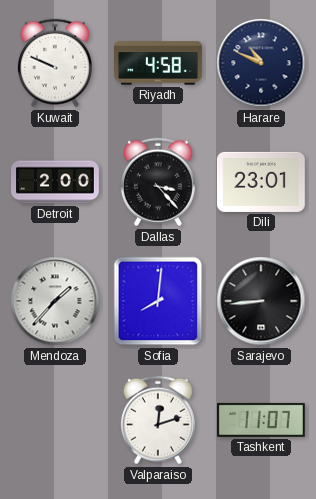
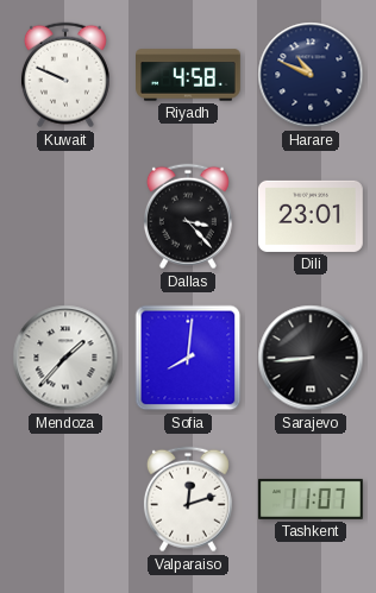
Detroit: 2:00 -> none (56, 182)
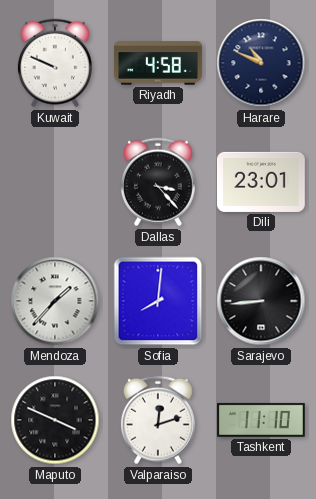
Maputo: none -> 3:49 (55, 420)
Tashkent: 11:07 -> 11:10 (262, 420)
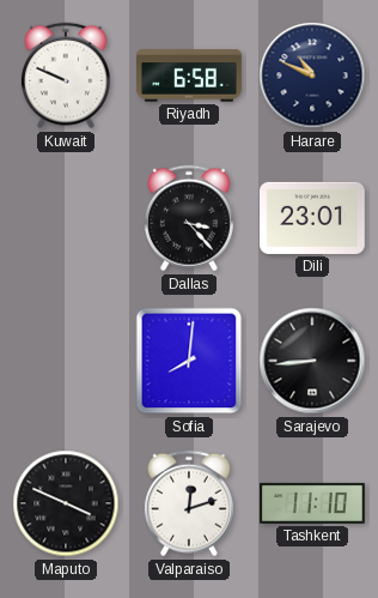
Riyadh: 4:58 -> 6:58 (190, 75)
Mendoza: 1:37 -> none (55, 301)
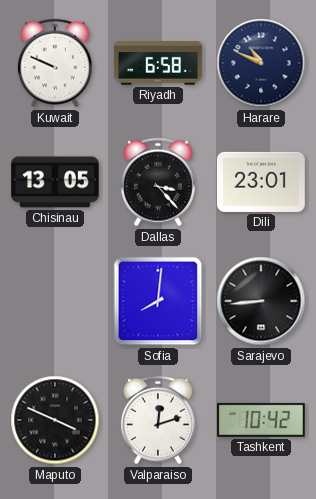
Chisinau: none -> 13:05 (56, 182)
Tashkent: 11:10 -> 10:42 (262, 420)
